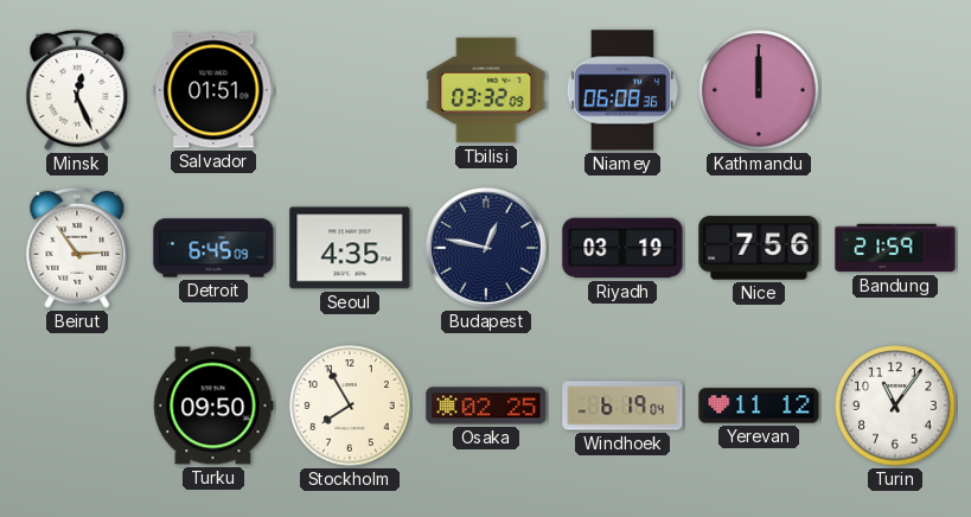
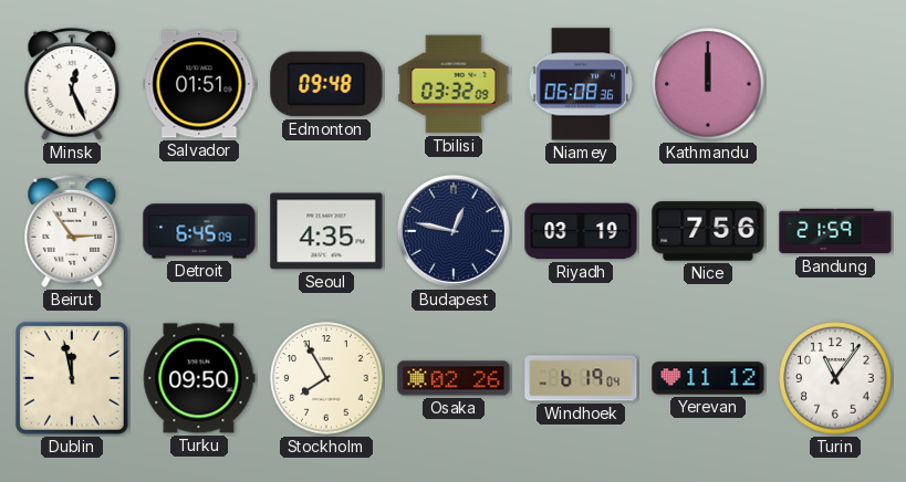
Edmonton: none -> 09:48 (326, 84)
Dublin: none -> 11:58 (73, 379)
Osaka: 02:25 -> 02:26 (454, 378)
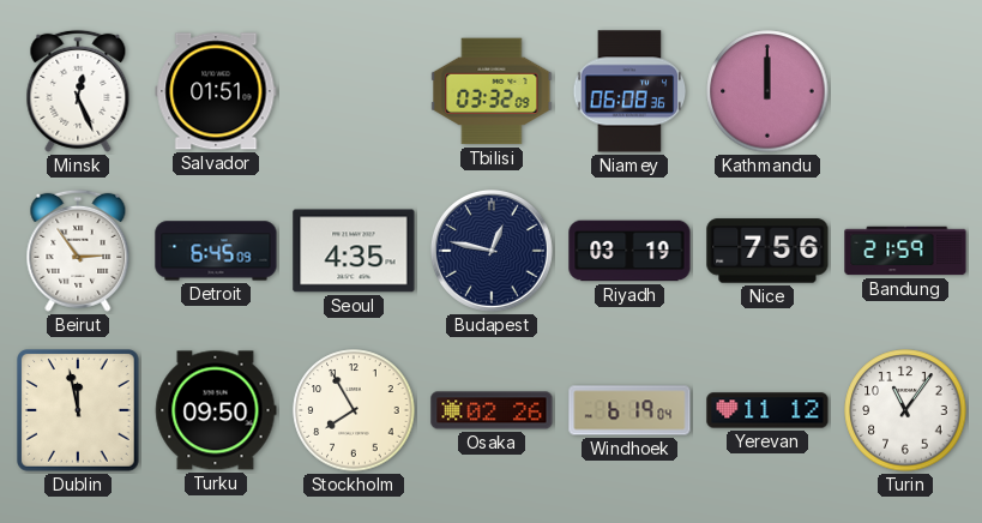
Edmonton: 09:48 -> none (326, 84)
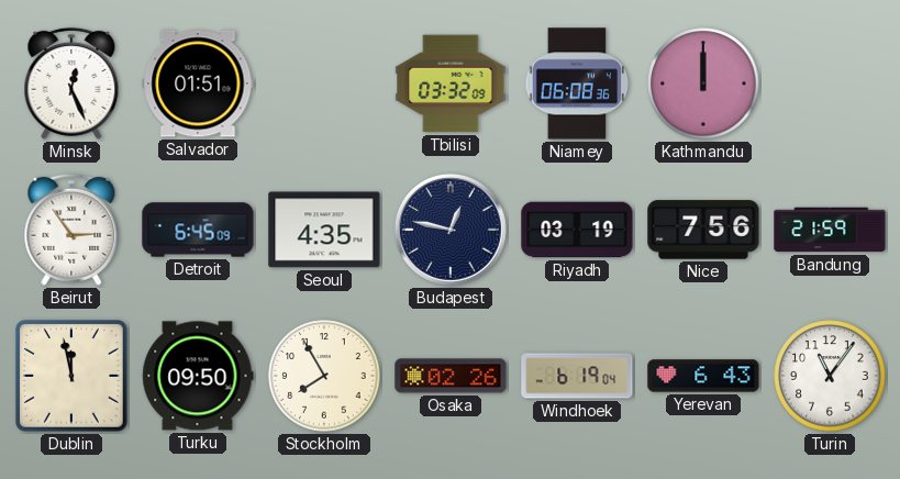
Yerevan: 11:12 -> 6:43 (703, 376)
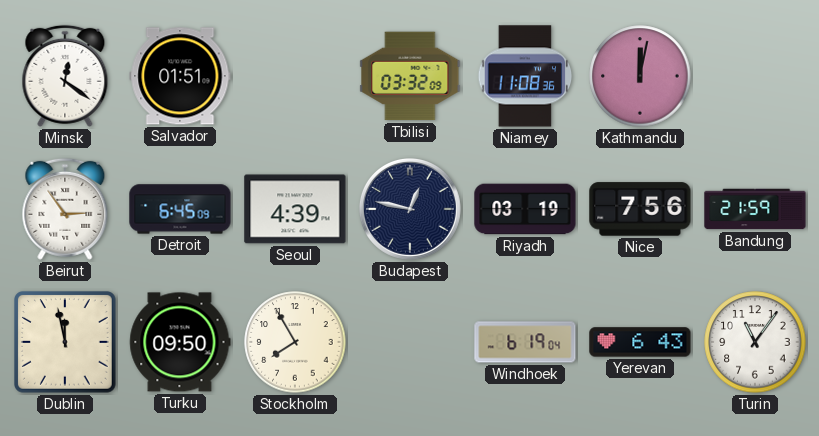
Minsk: 12:26 -> 12:21 (65, 76)
Niamey: 06:08 -> 11:08 (525, 76)
Kathmandu: 12:00 -> 12:02 (640, 76)
Seoul: 4:35 -> 4:39 (295, 209)
Osaka: 02:26 -> none (451, 376)
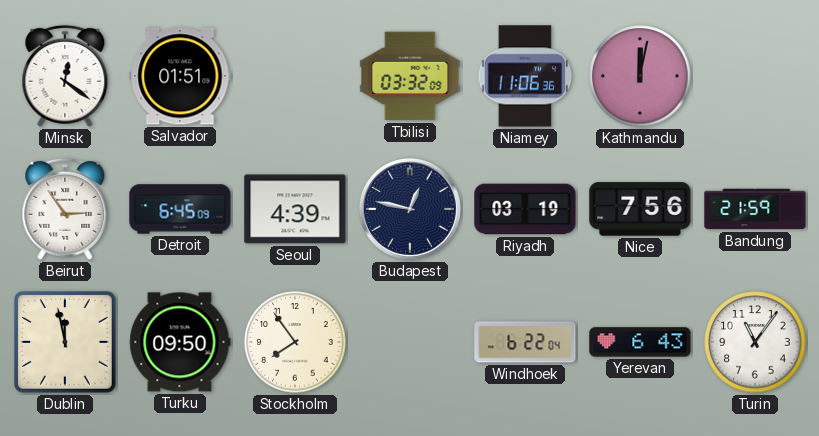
Niamey: 11:08 -> 11:06 (525, 76)
Stockholm: 7:55 -> 7:54 (295, 342)
Windhoek: 6:19 -> 6:22 (525, 342)
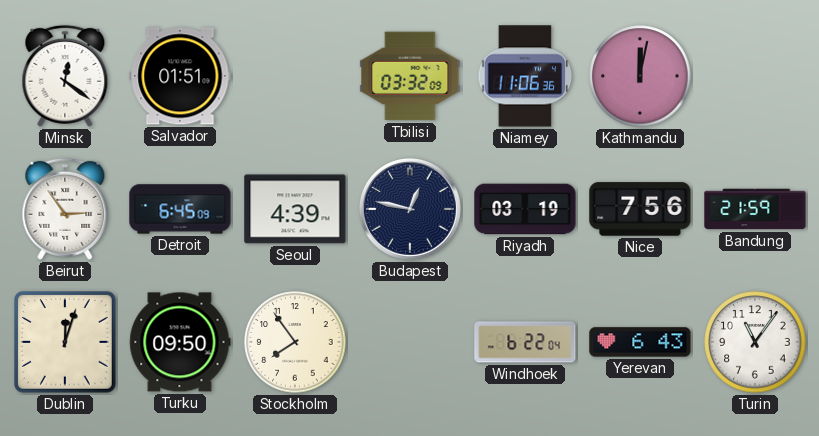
Dublin: 11:58 -> 12:03 (66, 343)
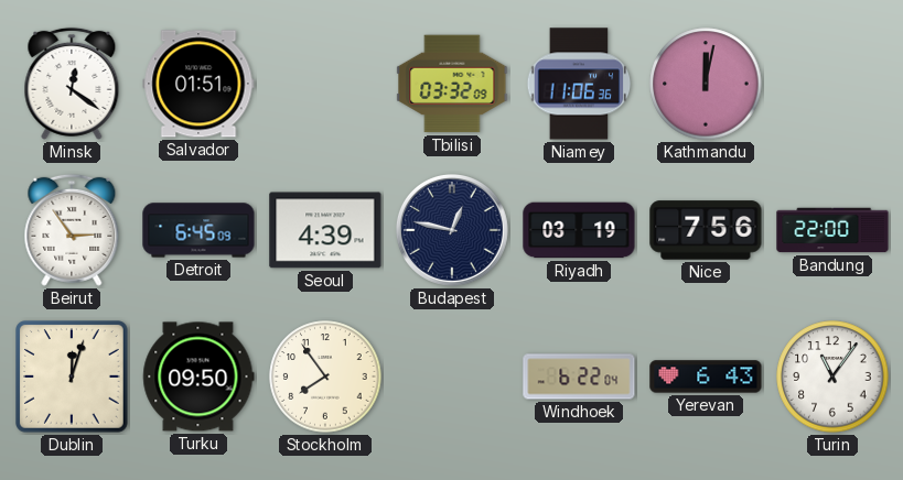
Bandung: 21:59 -> 22:00 (832, 230)
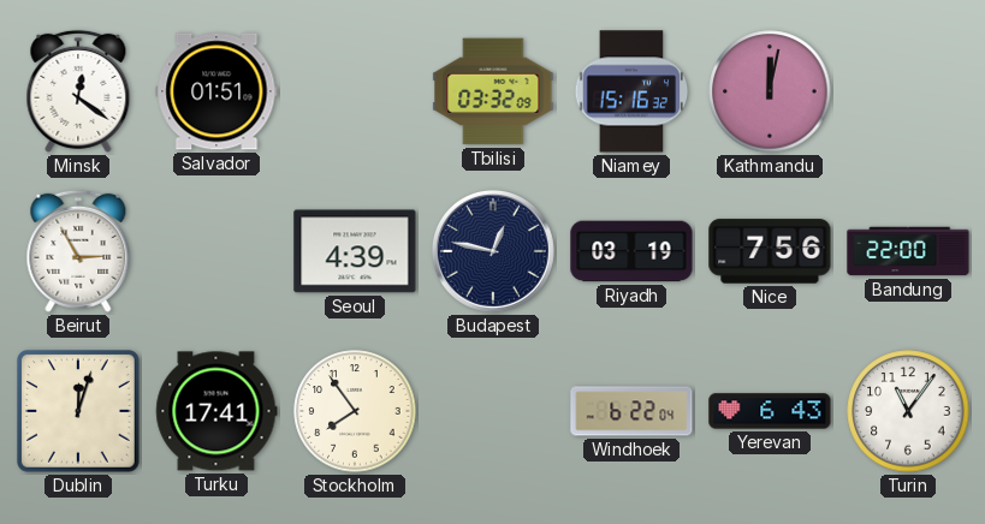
Niamey: 11:06 -> 15:16 (631, 91)
Beirut: 2:54 -> 2:55 (78, 251)
Detroit: 6:45 -> none (198, 230)
Turku: 09:50 -> 17:41 (216, 411)
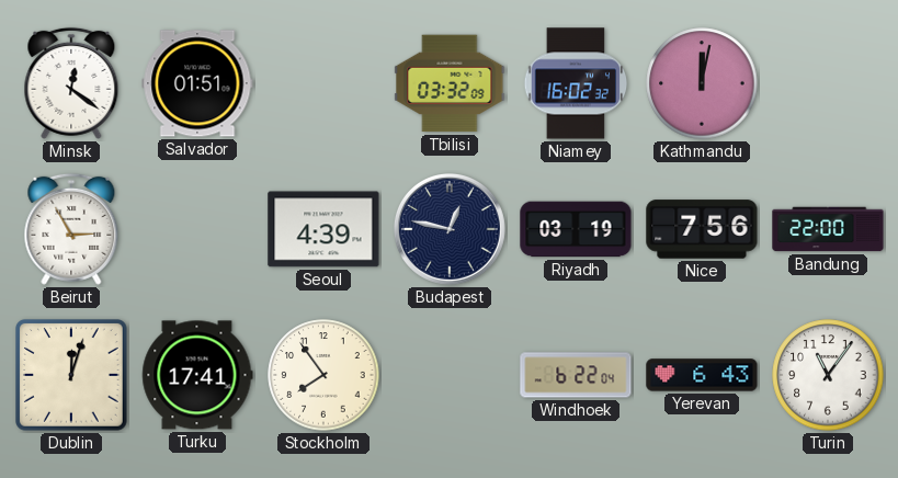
Niamey: 15:16 -> 16:02 (576, 83)
